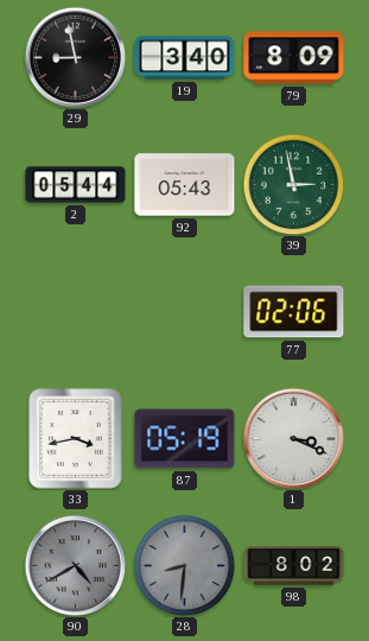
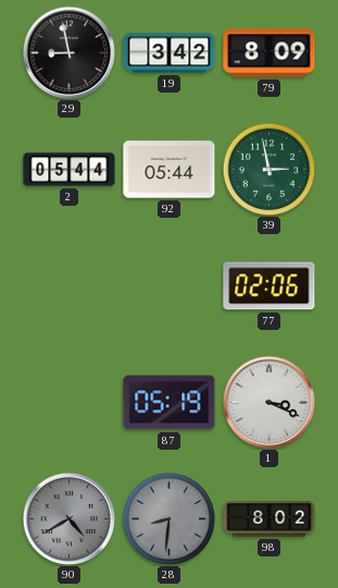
19: 3:40 -> 3:42 (170, 53)
92: 05:43 -> 05:44 (170, 170)
33: 3:43 -> none (76, 439)
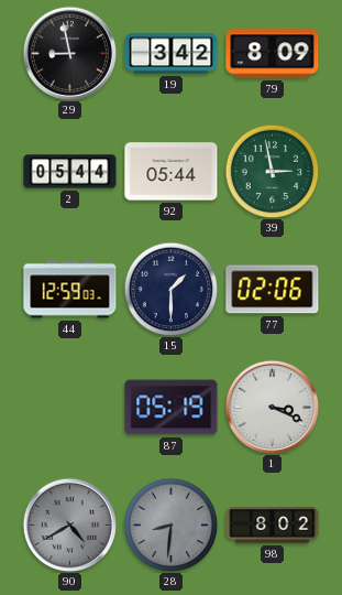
44: none -> 12:59 (70, 290)
15: none -> 1:30 (170, 289)
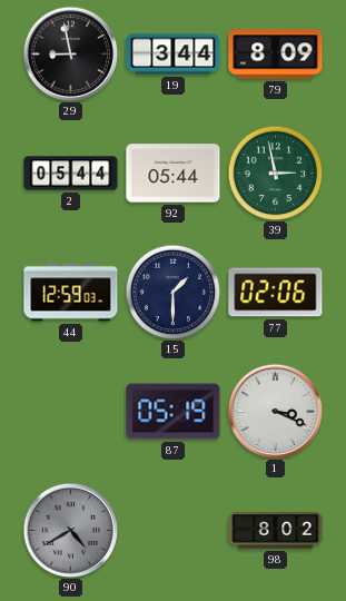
19: 3:42 -> 3:44 (174, 55)
28: 8:31 -> none (170, 524)
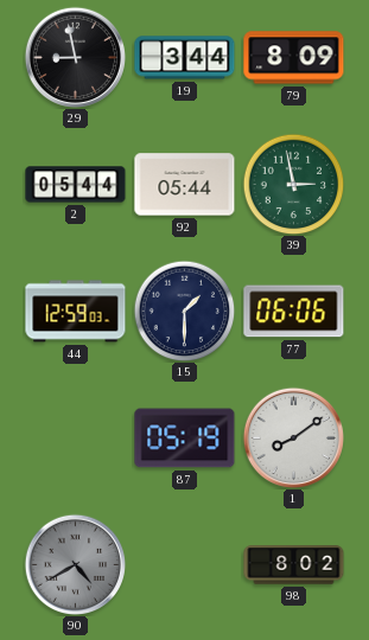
77: 02:06 -> 06:06 (294, 312)
1: 3:19 -> 8:09 (293, 437)
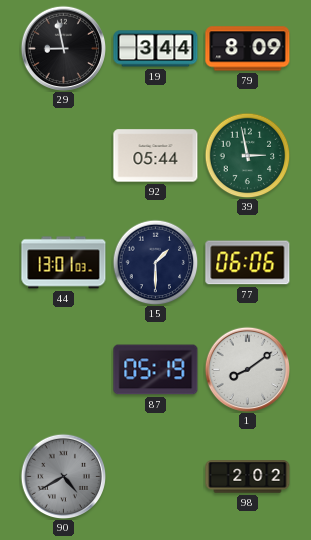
2: 05:44 -> none (76, 185)
44: 12:59 -> 13:01 (64, 263)
98: 8:02 -> 2:02 (248, 477)
